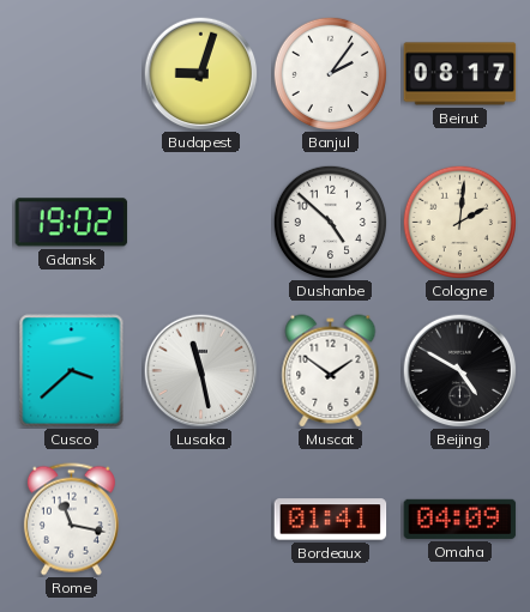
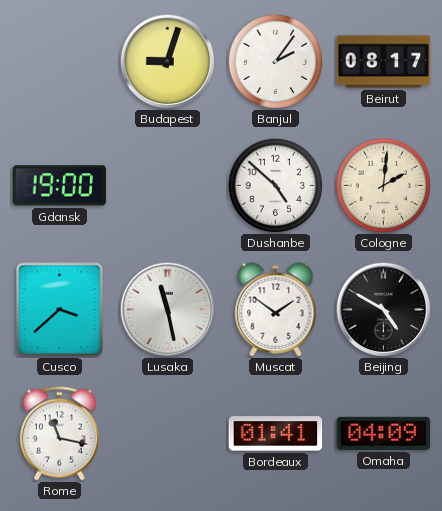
Gdansk: 19:02 -> 19:00 (60, 186)
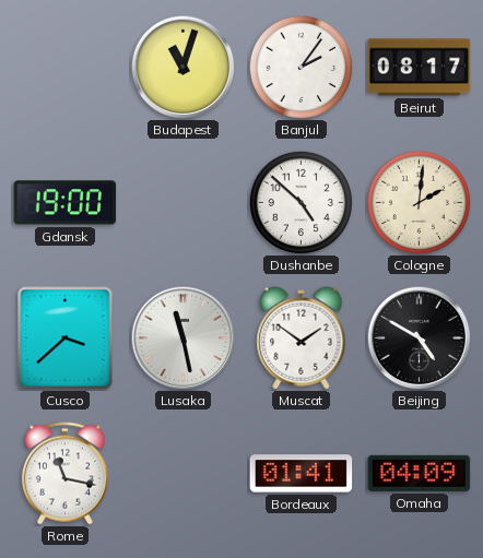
Budapest: 9:03 -> 11:03 (182, 67)
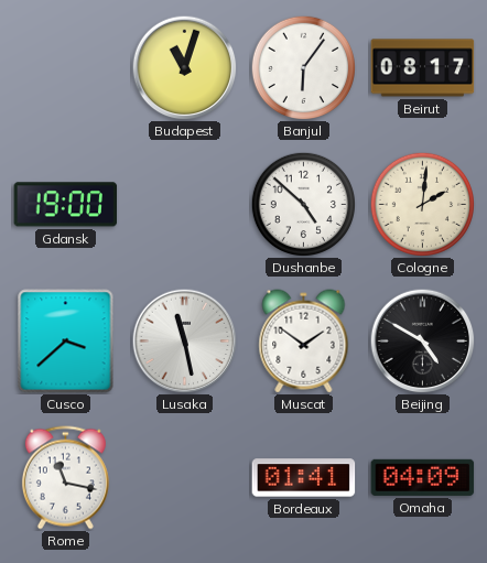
Banjul: 2:06 -> 6:06 (303, 67)
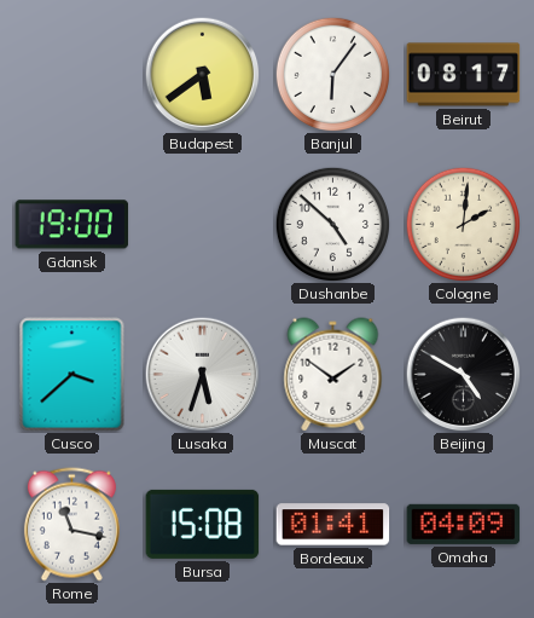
Budapest: 11:03 -> 5:39 (202, 74)
Lusaka: 11:28 -> 5:33 (202, 374)
Bursa: none -> 15:08 (203, 524)
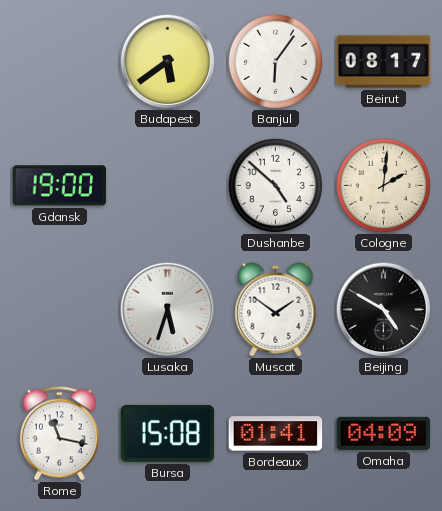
Cusco: 3:38 -> none (72, 375)
